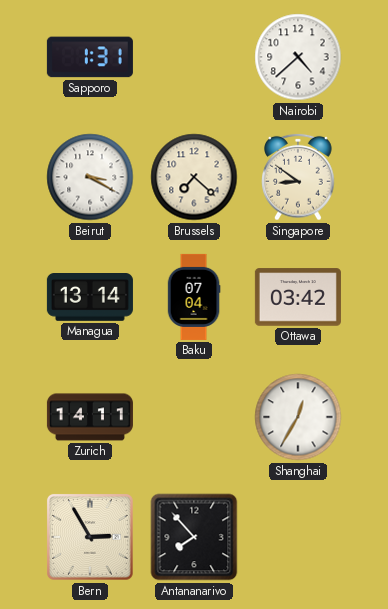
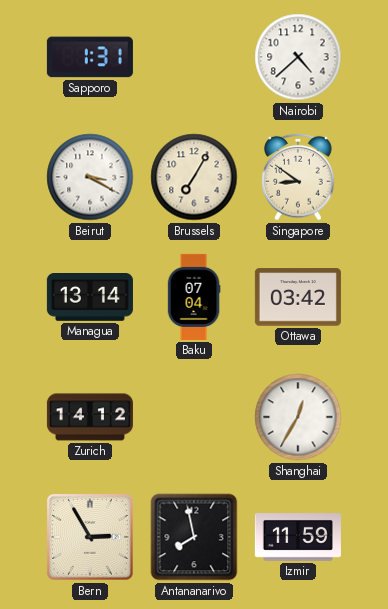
Brussels: 7:22 -> 7:05 (194, 177)
Zurich: 14:11 -> 14:12 (90, 417)
Antananarivo: 7:53 -> 7:58 (194, 537)
Izmir: none -> 11:59 (298, 538)
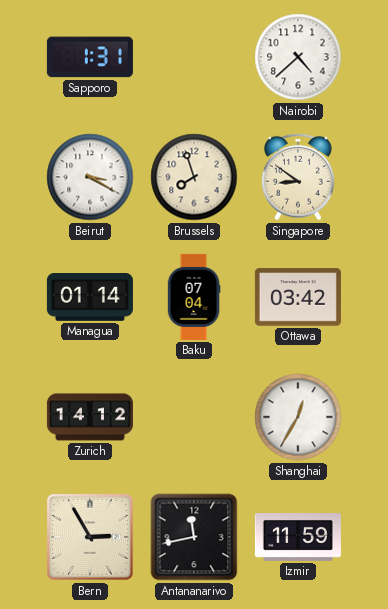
Brussels: 7:05 -> 7:57 (194, 177)
Managua: 13:14 -> 01:14 (90, 298)
Antananarivo: 7:58 -> 11:43 (194, 537)
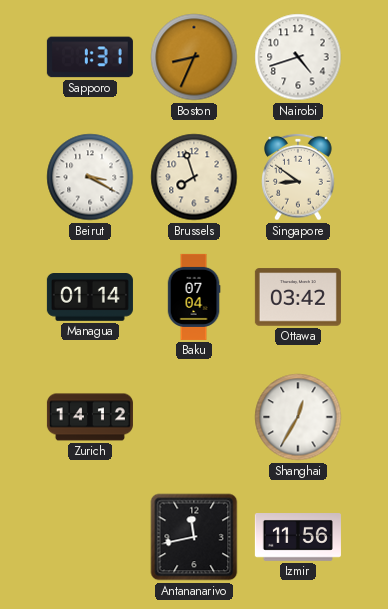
Boston: none -> 8:34 (194, 57)
Nairobi: 4:38 -> 4:42 (298, 57)
Bern: 2:55 -> none (90, 537)
Izmir: 11:59 -> 11:56 (298, 538)
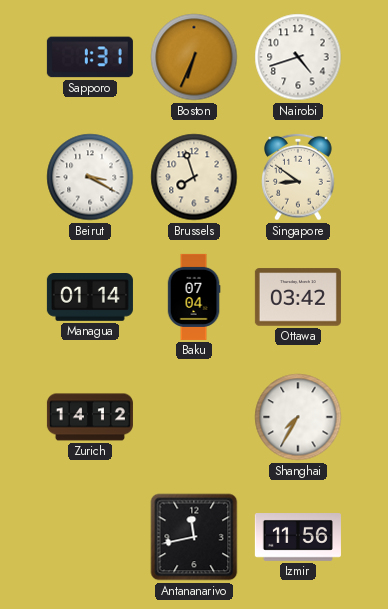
Boston: 8:34 -> 6:34 (194, 57)
Shanghai: 12:35 -> 7:35 (298, 417)
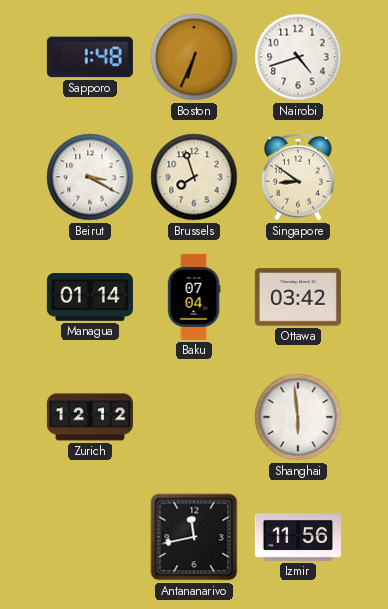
Sapporo: 1:31 -> 1:48 (90, 57)
Zurich: 14:12 -> 12:12 (90, 417)
Shanghai: 7:35 -> 5:59 (298, 417)
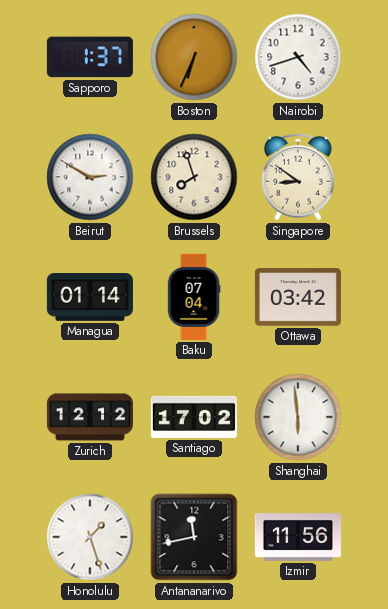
Sapporo: 1:48 -> 1:37 (90, 57)
Beirut: 3:20 -> 2:50 (90, 177)
Santiago: none -> 17:02 (194, 417)
Honolulu: none -> 1:27 (90, 537)
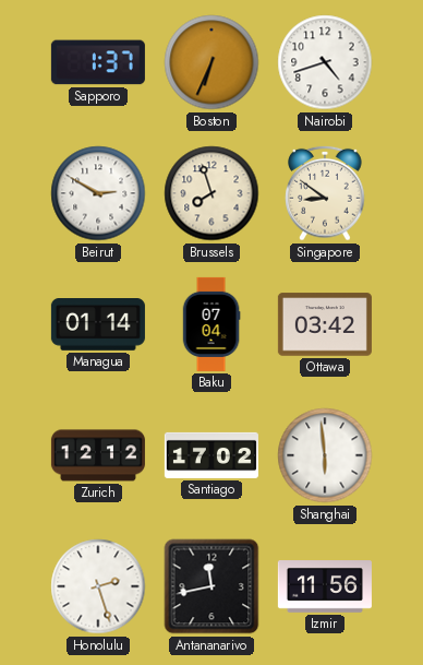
Honolulu: 1:27 -> 2:27 (98, 586)
